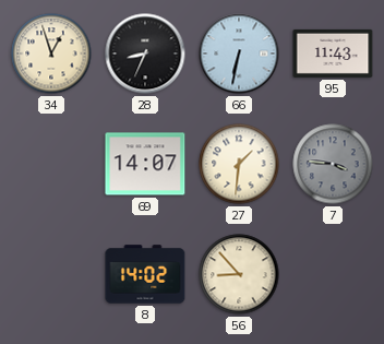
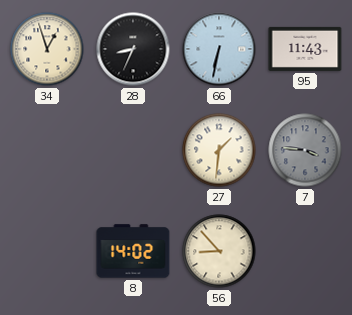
69: 14:07 -> none (145, 164)
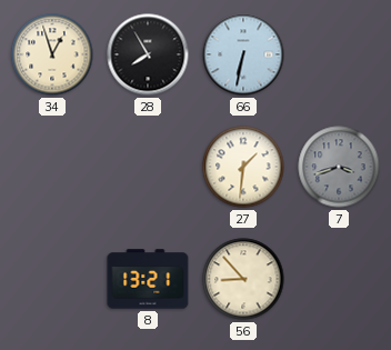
28: 8:34 -> 7:55 (148, 54)
95: 11:43 -> none (305, 49)
7: 3:46 -> 3:42 (339, 167)
8: 14:02 -> 13:21 (148, 279)
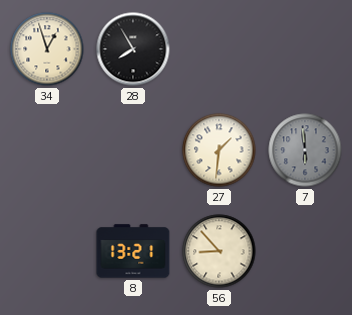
66: 6:32 -> none (243, 54)
7: 3:42 -> 5:59 (305, 150)
